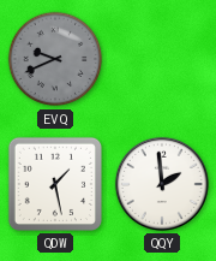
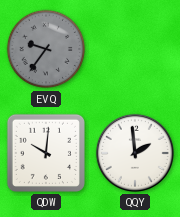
EVQ: 9:41 -> 9:36 (46, 49)
QDW: 1:28 -> 10:01 (46, 153)
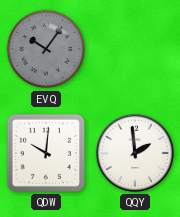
EVQ: 9:36 -> 10:06 (46, 49)
